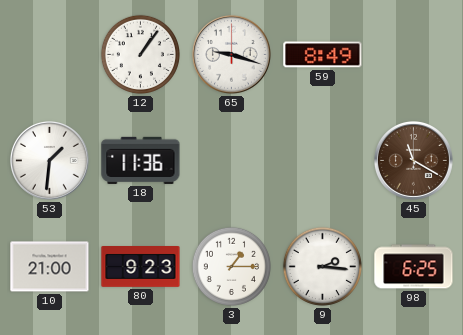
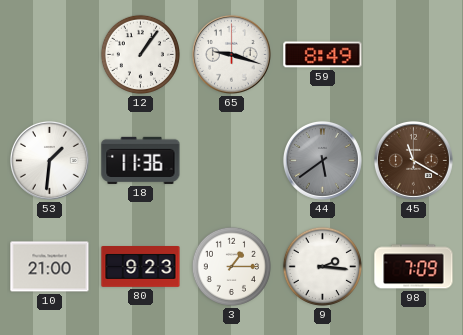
44: none -> 5:39 (322, 160)
98: 6:25 -> 7:09 (414, 267)
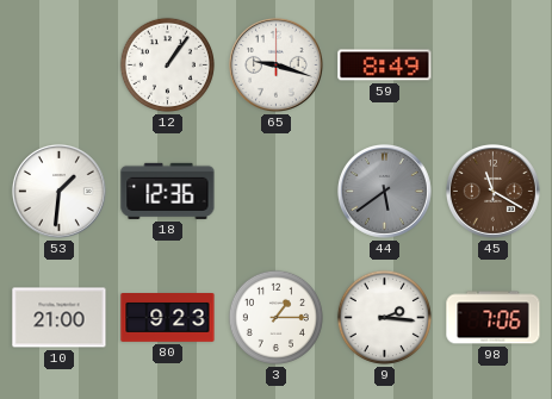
18: 11:36 -> 12:36 (168, 191)
98: 7:09 -> 7:06 (494, 318)
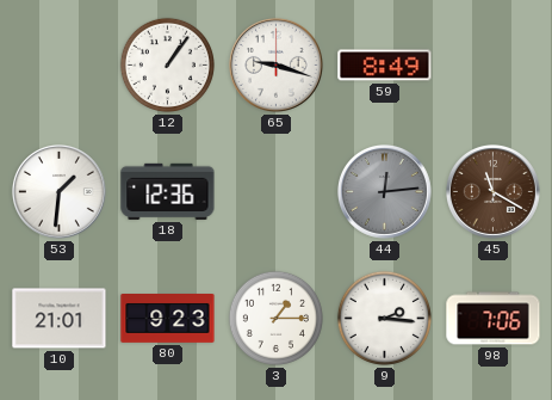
44: 5:39 -> 12:14 (384, 191)
10: 21:00 -> 21:01 (60, 319)
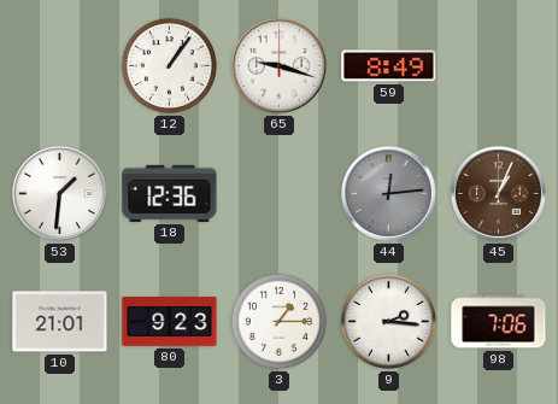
45: 11:20 -> 1:04 (498, 193)
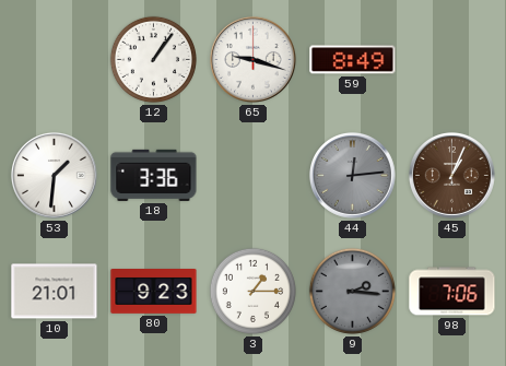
18: 12:36 -> 3:36 (154, 175)
9 dial: white -> grey (352, 291)
